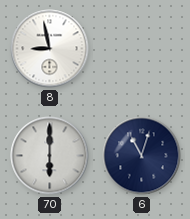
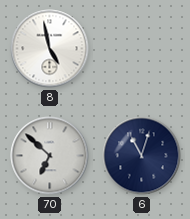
8: 8:58 -> 4:58 (50, 49)
70: 6:00 -> 6:52 (50, 156)
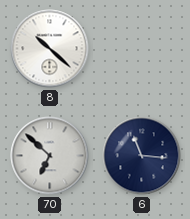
8: 4:58 -> 10:22 (50, 49)
6: 11:03 -> 11:16 (142, 156)
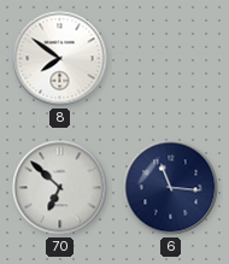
8: 10:22 -> 7:51 (60, 59)
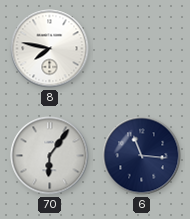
8: 7:51 -> 7:47 (50, 49)
70: 6:52 -> 6:06 (50, 156)
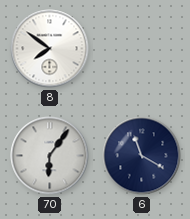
8: 7:47 -> 7:51 (50, 49)
6: 11:16 -> 11:20 (142, 156)
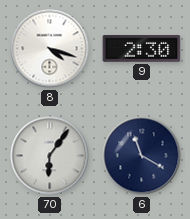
8: 7:51 -> 4:18 (50, 49)
9: none -> 2:30 (142, 49)
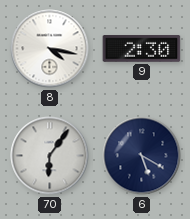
8: 4:18 -> 4:17 (50, 49)
6: 11:20 -> 5:20 (142, 156)
